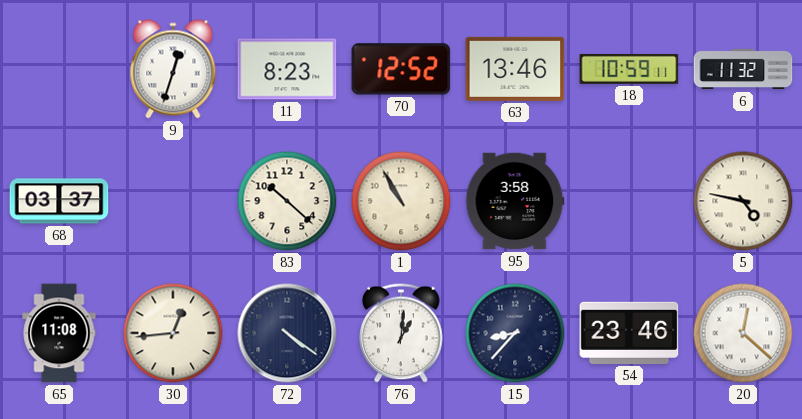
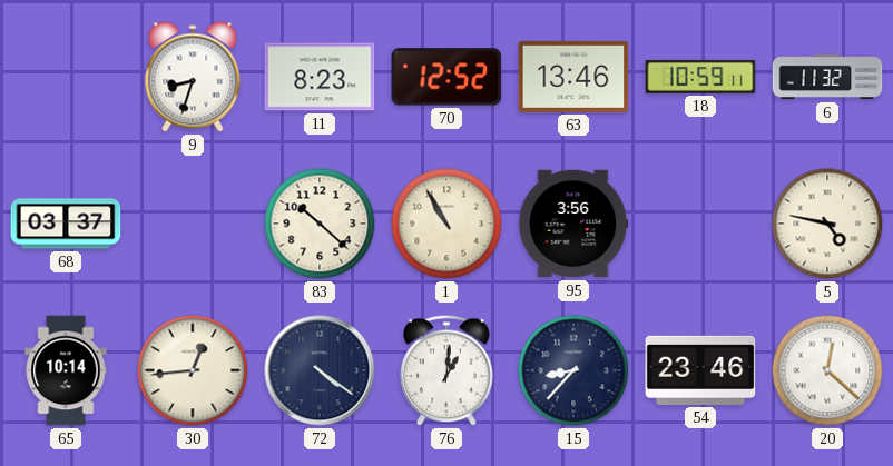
9: 12:33 -> 8:33 (193, 77)
95: 3:58 -> 3:56 (573, 224)
65: 11:08 -> 10:14 (66, 370)
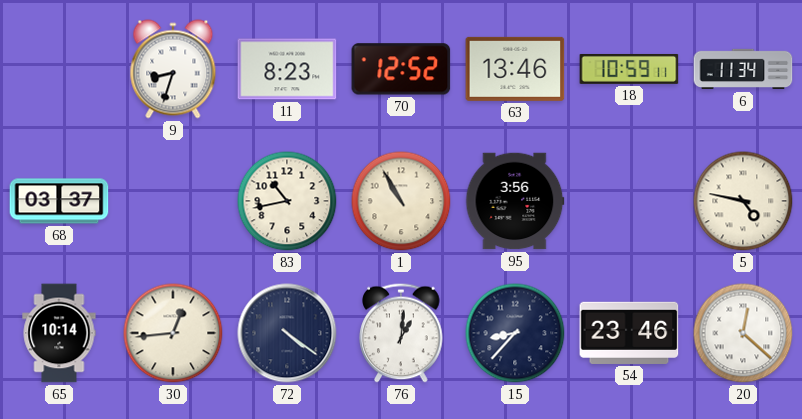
6: 11:32 -> 11:34 (743, 69)
83: 10:22 -> 10:43 (287, 201)
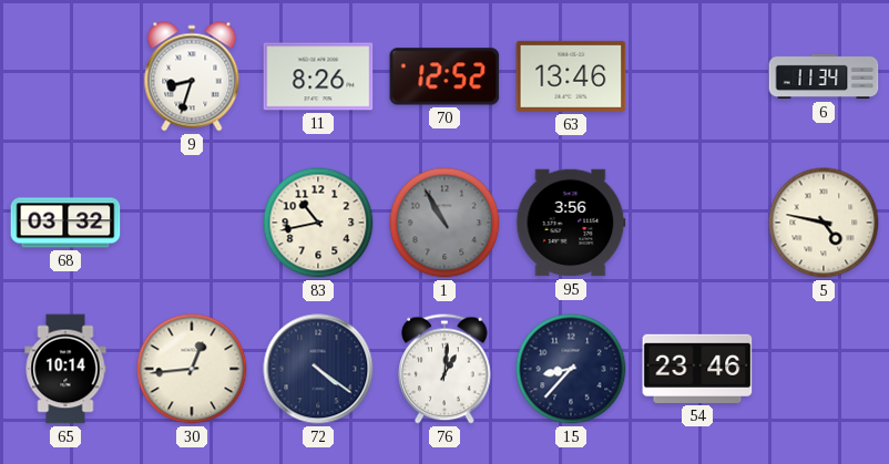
11: 8:23 -> 8:26 (318, 76)
18: 10:59 -> none (629, 69)
68: 03:37 -> 03:32 (65, 223)
1 dial: cream -> grey (445, 223)
20: 12:22 -> none (743, 333)
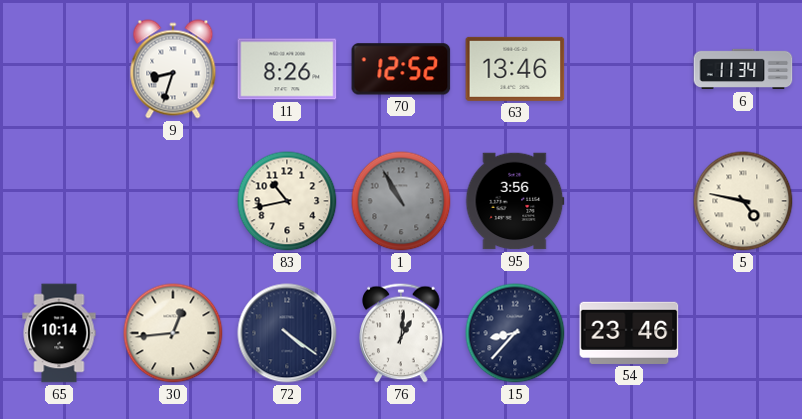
68: 03:32 -> none (65, 223)
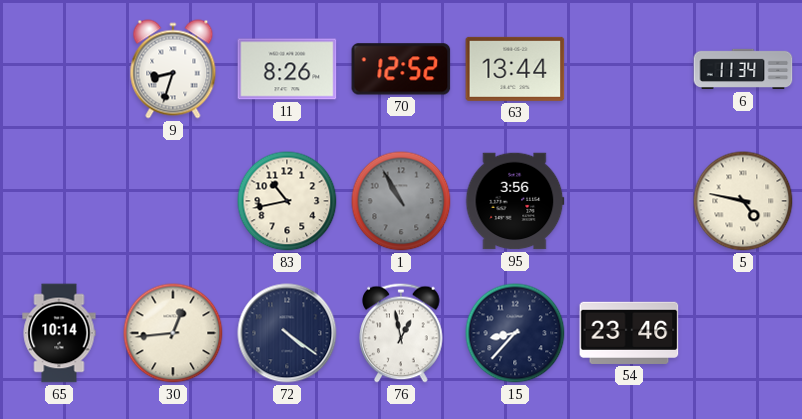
63: 13:46 -> 13:44 (515, 69)
76: 1:01 -> 12:58 (401, 333)
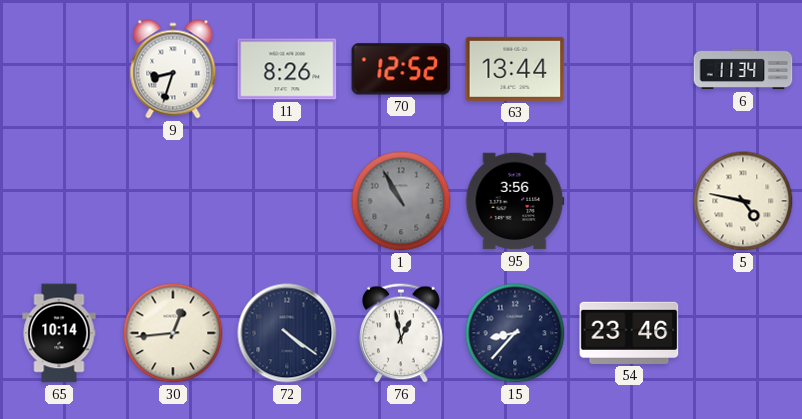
83: 10:43 -> none (287, 201)
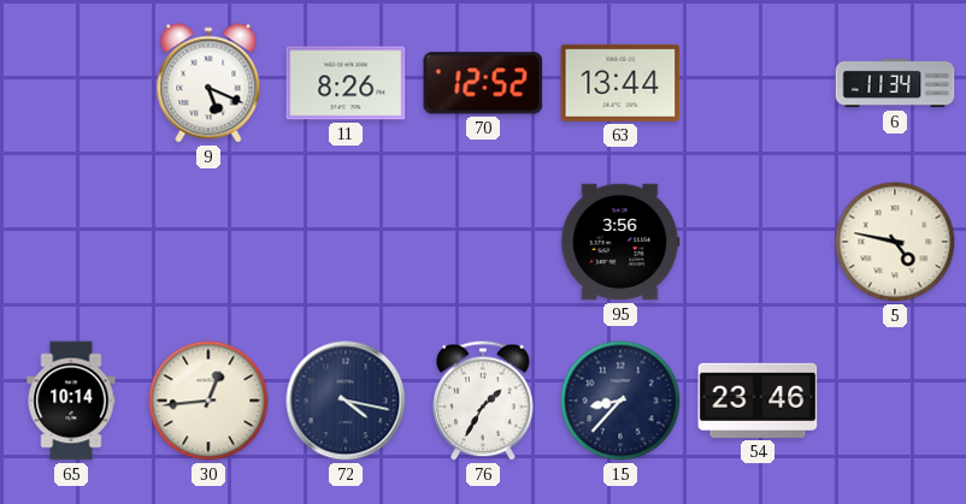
9: 8:33 -> 5:19 (208, 83)
1: 10:55 -> none (401, 201)
72: 4:21 -> 4:17 (346, 401)
76: 12:58 -> 1:35 (483, 401)
